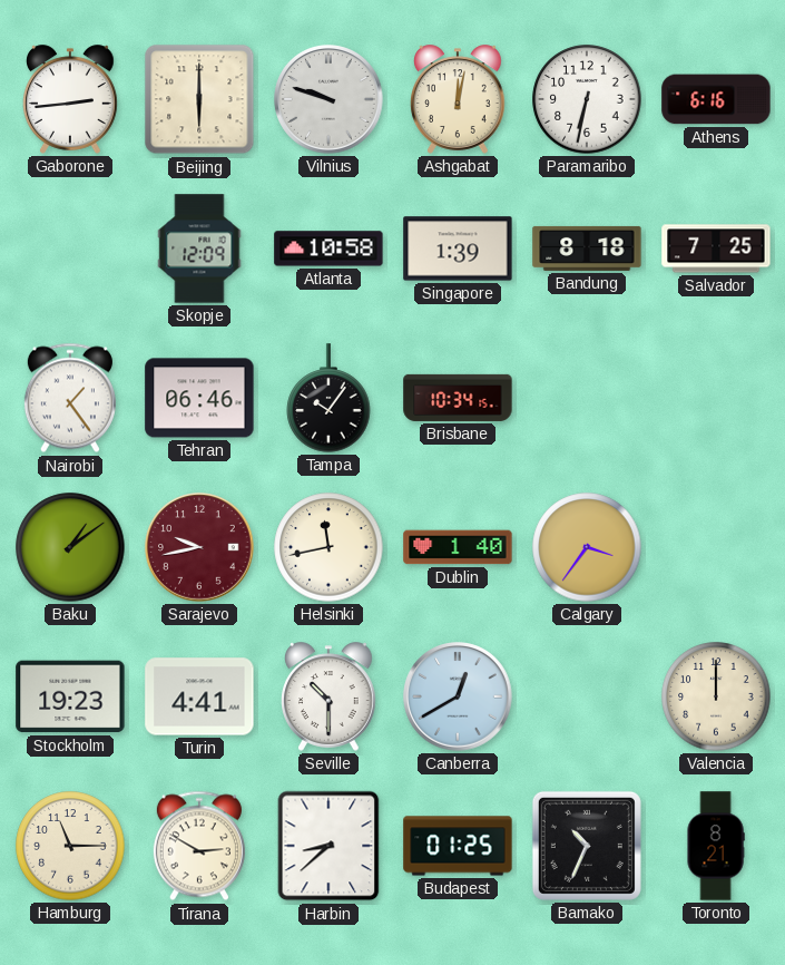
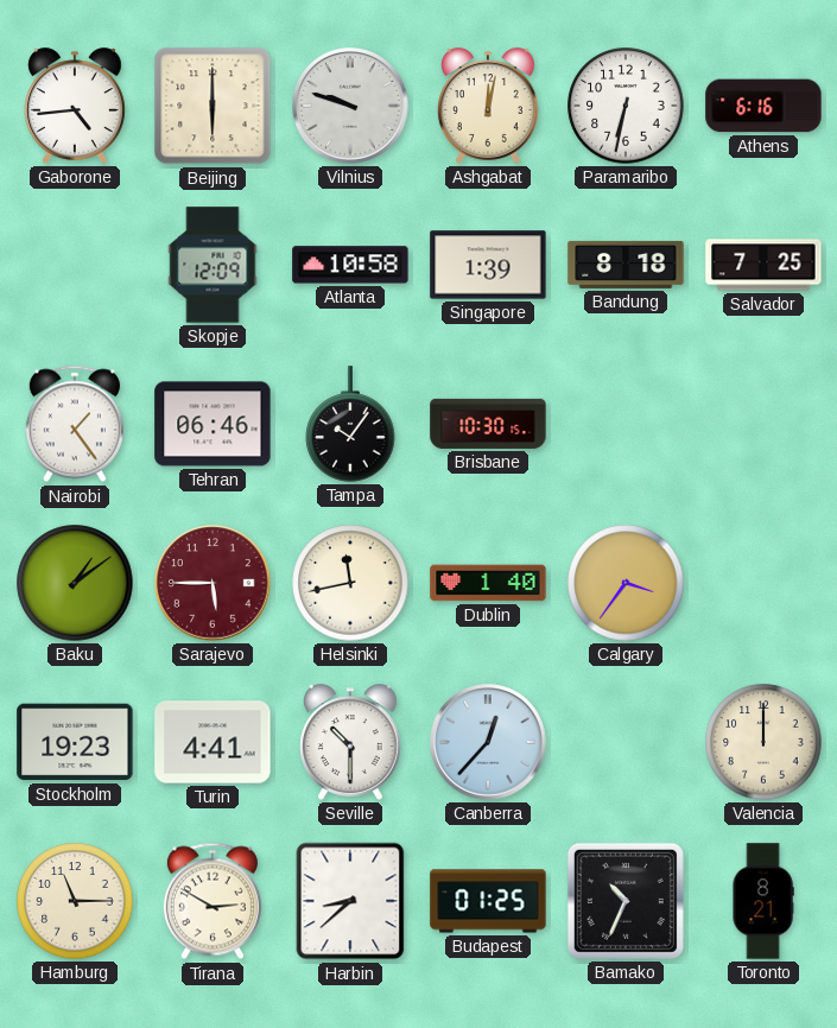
Gaborone: 2:44 -> 4:44 (76, 106)
Brisbane: 10:34 -> 10:30 (488, 424)
Sarajevo: 9:43 -> 5:45 (213, 583)
Canberra: 12:40 -> 12:37 (488, 742)
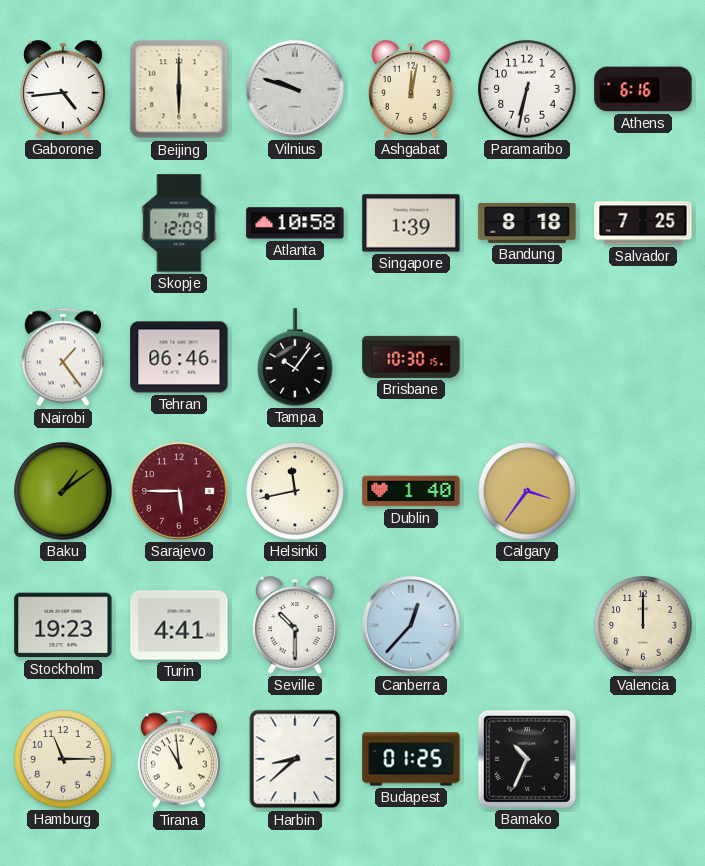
Tirana: 2:50 -> 10:59 (179, 759)
Toronto: 8:21 -> none (763, 901)
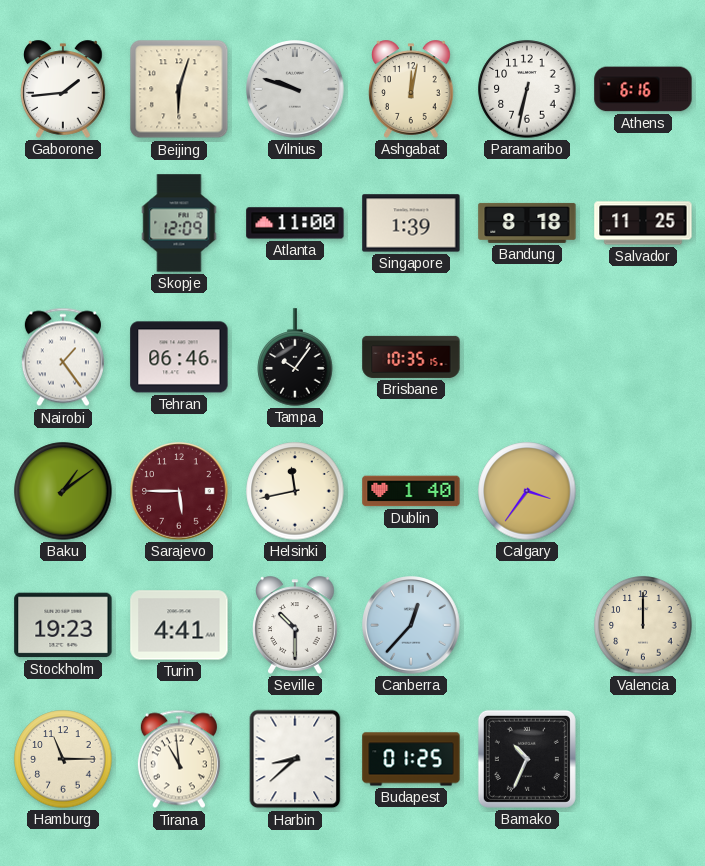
Gaborone: 4:44 -> 1:44 (64, 89)
Beijing: 6:00 -> 6:03 (179, 89)
Atlanta: 10:58 -> 11:00 (295, 223)
Salvador: 7:25 -> 11:25 (643, 223)
Brisbane: 10:30 -> 10:35 (411, 357)
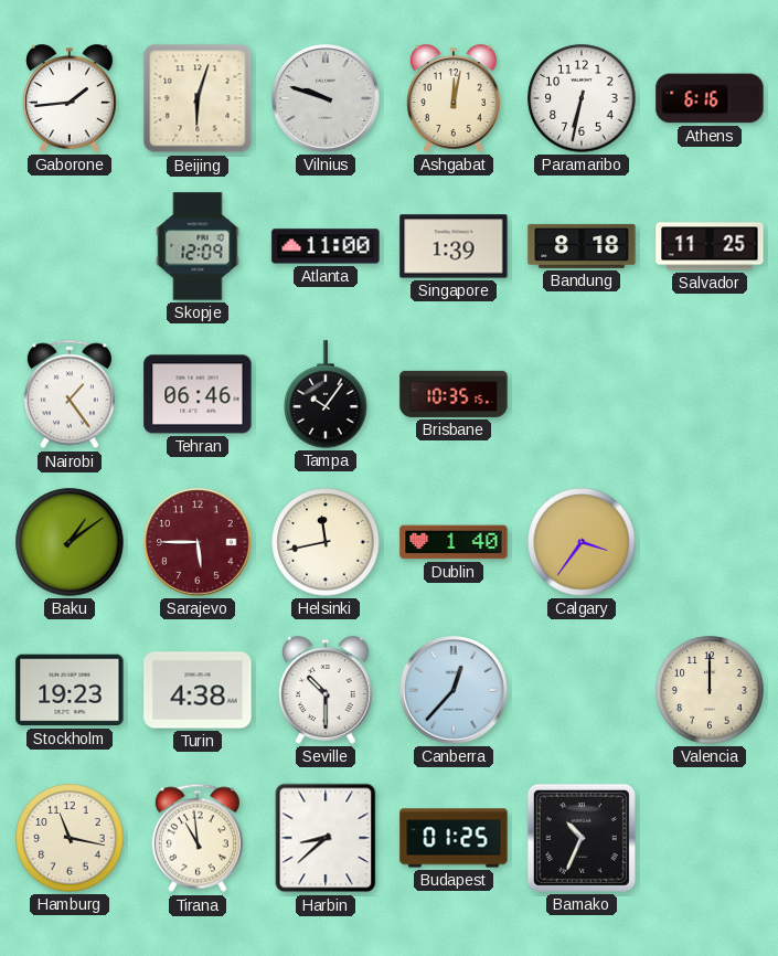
Turin: 4:41 -> 4:38 (198, 690)
Hamburg: 11:15 -> 11:17 (70, 838)
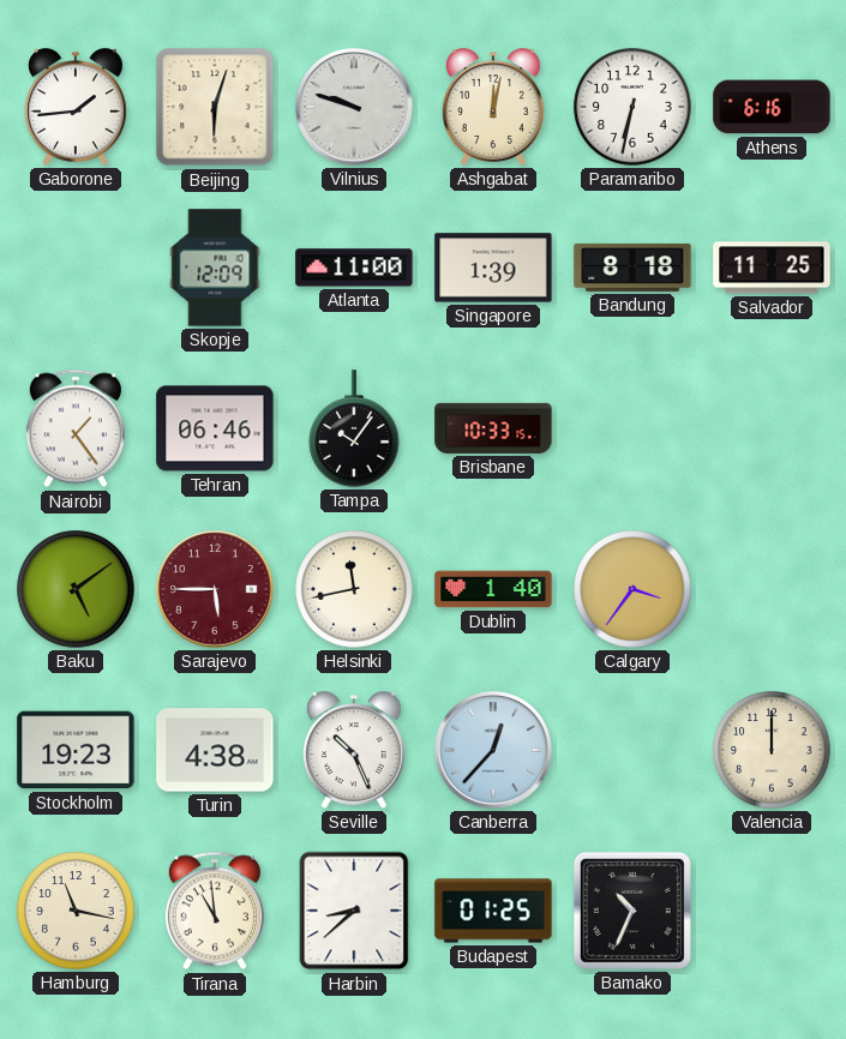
Brisbane: 10:35 -> 10:33 (493, 428)
Baku: 1:09 -> 5:09 (76, 589)
Seville: 10:30 -> 10:26 (355, 750)
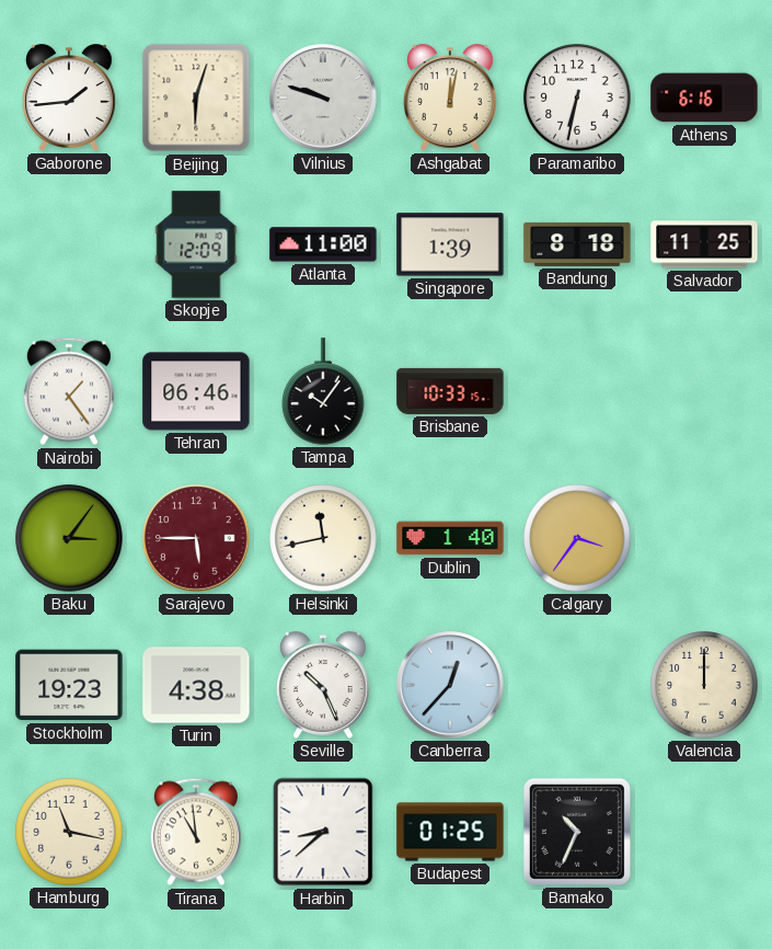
Baku: 5:09 -> 3:06 (69, 538)
